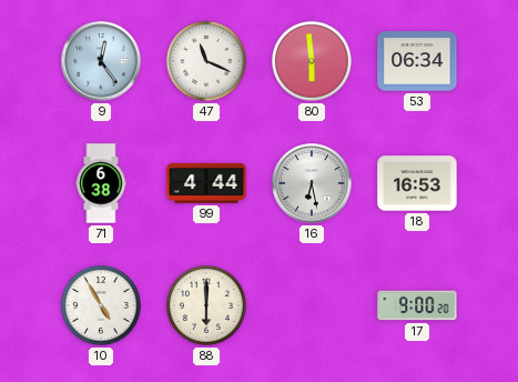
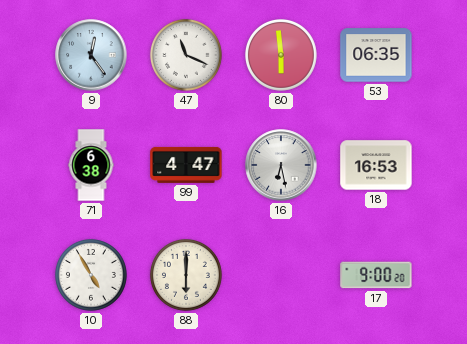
53: 06:34 -> 06:35 (376, 55)
99: 4:44 -> 4:47 (186, 165)
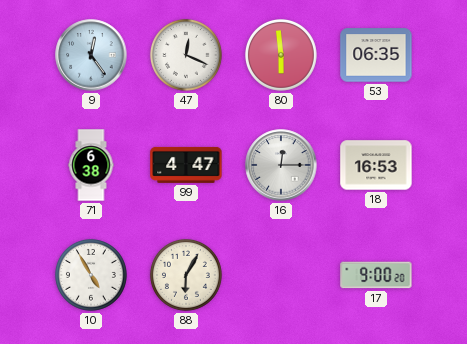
47: 11:19 -> 12:19 (186, 55)
16: 6:28 -> 12:15 (281, 165)
88: 6:00 -> 6:05 (186, 275)
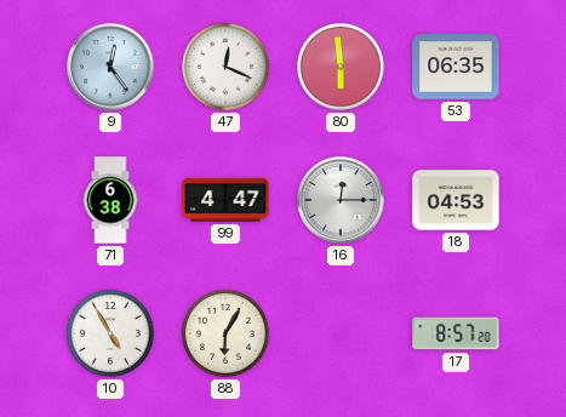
18: 16:53 -> 04:53 (456, 200)
17: 9:00 -> 8:57 (456, 333)
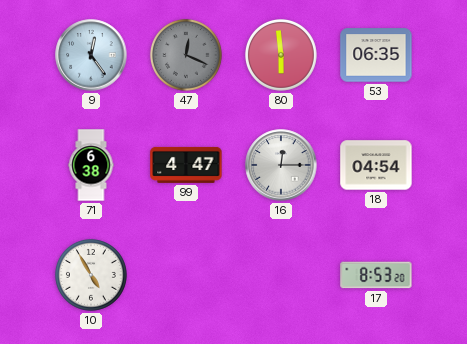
47 dial: white -> grey (186, 55)
18: 04:53 -> 04:54 (376, 165)
88: 6:05 -> none (225, 333)
17: 8:57 -> 8:53 (376, 275)
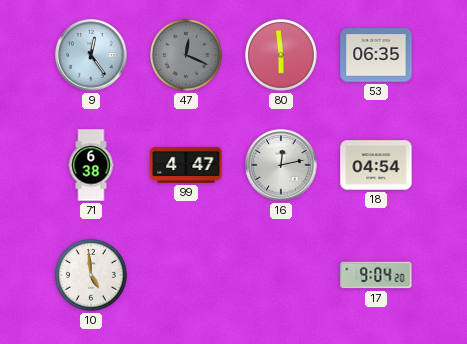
16: 12:15 -> 12:13 (281, 165)
10: 4:55 -> 4:59 (91, 275)
17: 8:53 -> 9:04 (376, 275)
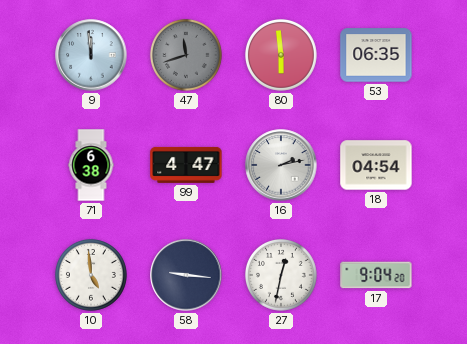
9: 12:24 -> 11:59 (91, 55)
47: 12:19 -> 11:42 (186, 55)
16: 12:13 -> 2:13 (281, 165)
58: none -> 9:16 (186, 275)
27: none -> 12:32 (281, 275)
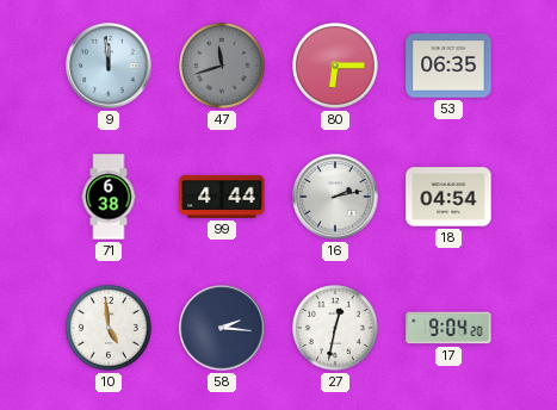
80: 5:59 -> 6:15 (335, 66)
99: 4:47 -> 4:44 (222, 197)
58: 9:16 -> 2:16 (222, 328)
